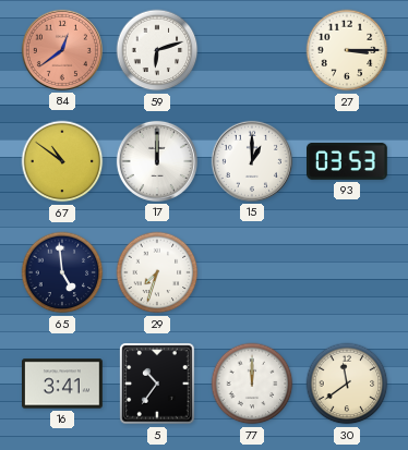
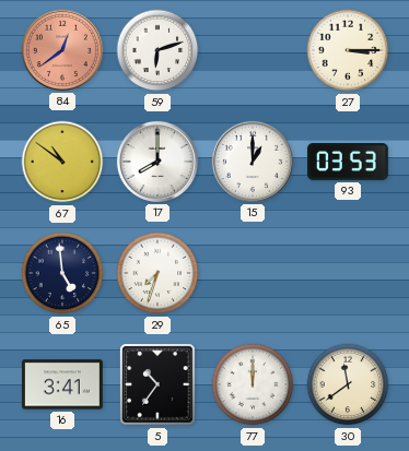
17: 12:00 -> 8:00 (157, 162)
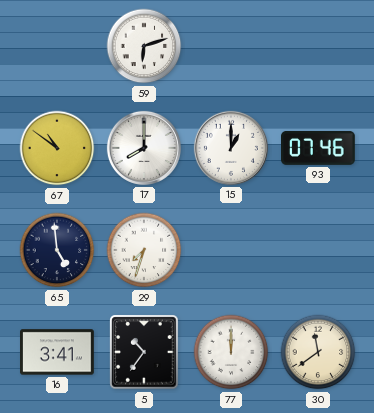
84: 12:39 -> none (62, 50)
27: 3:15 -> none (348, 50)
93: 03:53 -> 07:46 (319, 149)
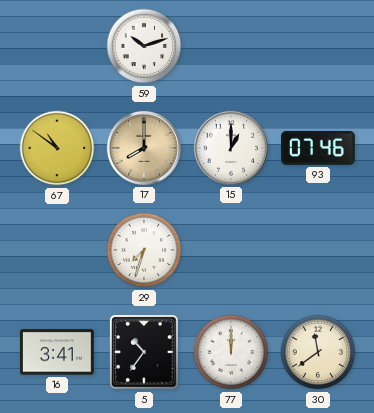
59: 6:12 -> 10:12 (144, 46)
17 dial: white -> champagne (144, 148)
65: 4:59 -> none (57, 250)
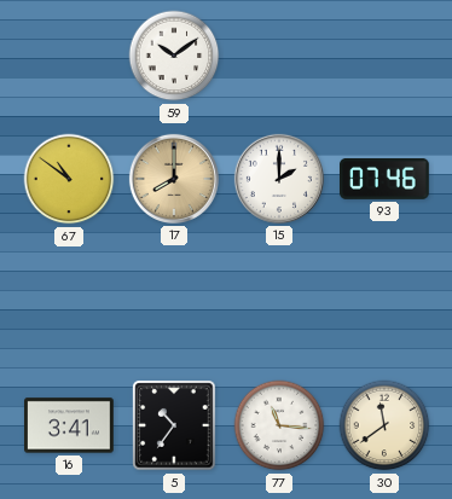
59: 10:12 -> 10:09 (174, 56)
15: 1:00 -> 2:00 (279, 179)
29: 7:33 -> none (144, 250)
77: 12:00 -> 11:16 (279, 425)
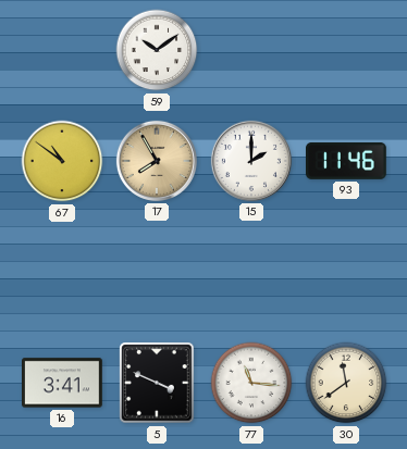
17: 8:00 -> 7:55 (157, 161)
93: 07:46 -> 11:46 (347, 162)
5: 10:36 -> 3:49 (157, 383)
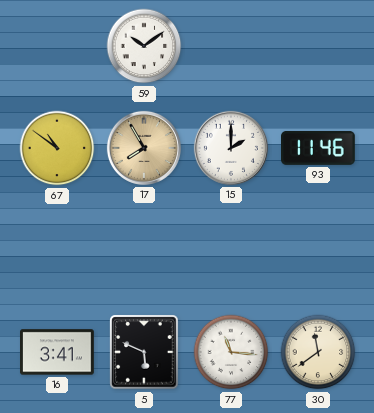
5: 3:49 -> 5:49 (144, 352)
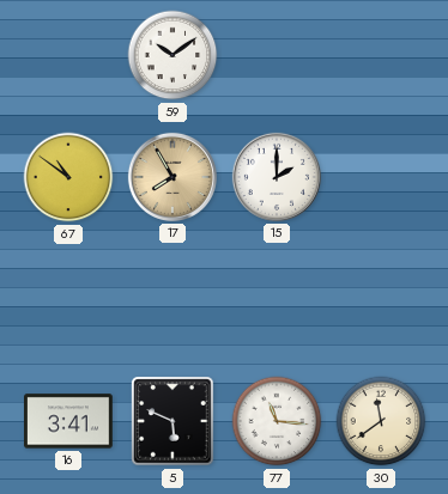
93: 11:46 -> none (319, 149)
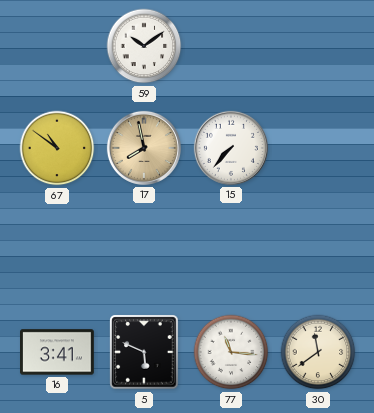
17: 7:55 -> 7:58 (144, 148)
15: 2:00 -> 7:37 (231, 148)
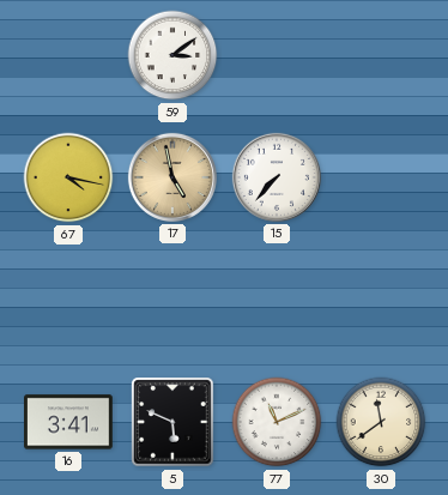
59: 10:09 -> 3:09 (172, 55)
67: 10:51 -> 4:17 (68, 177)
17: 7:58 -> 4:58 (172, 177)
77: 11:16 -> 11:11 (277, 422)
